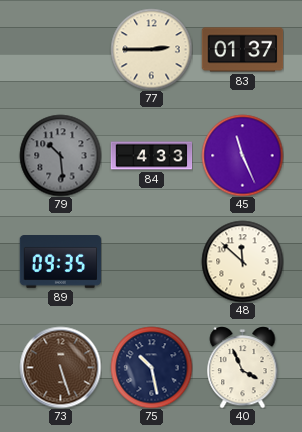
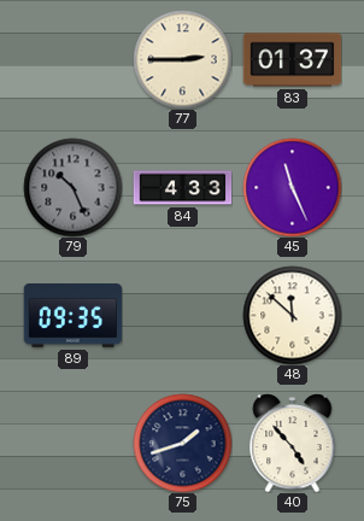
79: 10:29 -> 10:26 (72, 187)
73: 5:27 -> none (60, 367)
75: 10:28 -> 1:42 (182, 443)
40: 3:56 -> 4:53 (293, 443)
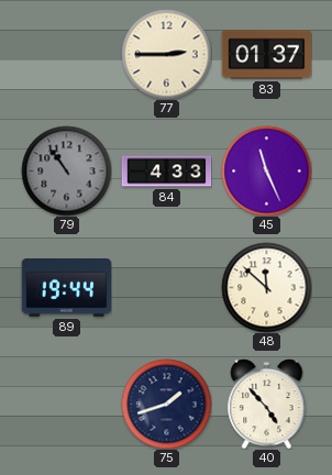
79: 10:26 -> 10:54 (66, 170)
89: 09:35 -> 19:44 (66, 288)
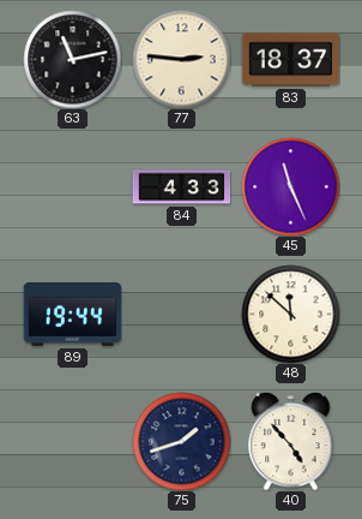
63: none -> 11:13 (72, 59)
77: 2:45 -> 2:46 (181, 59)
83: 01:37 -> 18:37 (290, 60)
79: 10:54 -> none (66, 170)
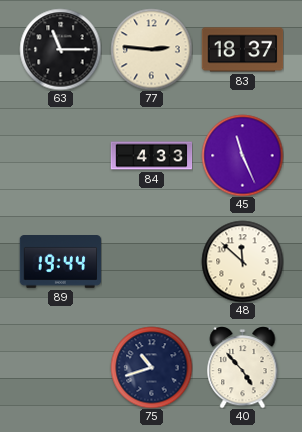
63: 11:13 -> 11:15 (60, 49)
75: 1:42 -> 10:42 (151, 367)
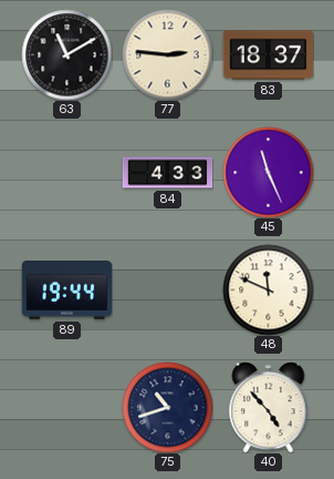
63: 11:15 -> 11:10 (66, 54)
48: 11:52 -> 11:49 (268, 289)
